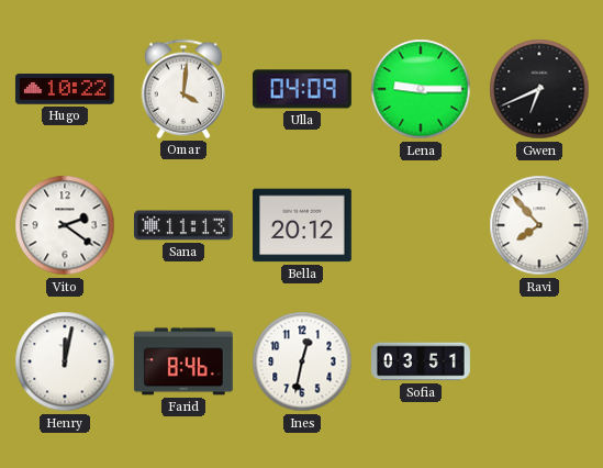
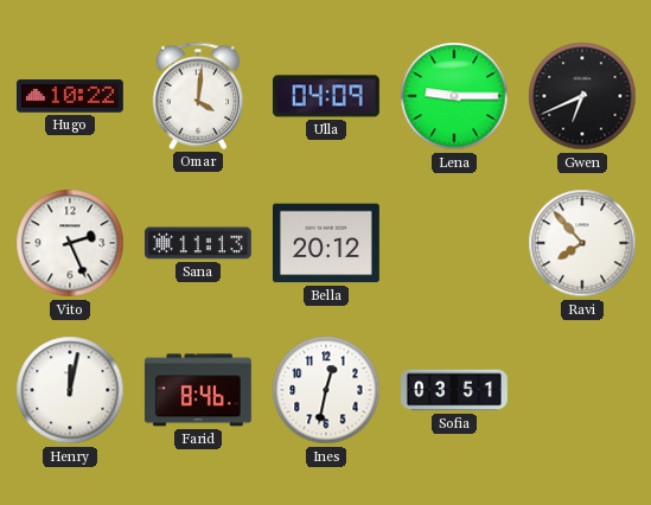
Vito: 2:21 -> 2:26 (70, 243)
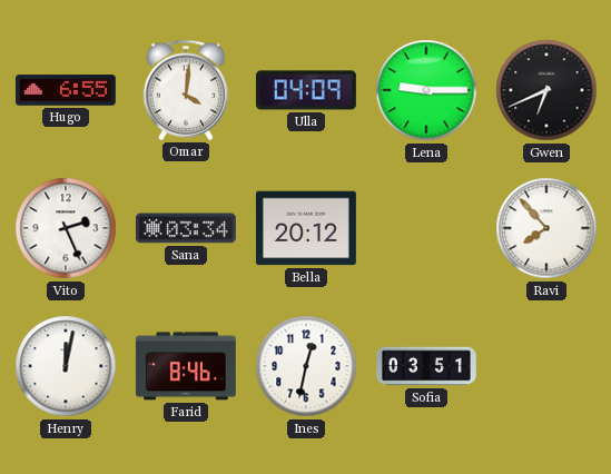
Hugo: 10:22 -> 6:55 (66, 90)
Sana: 11:13 -> 03:34 (186, 228)
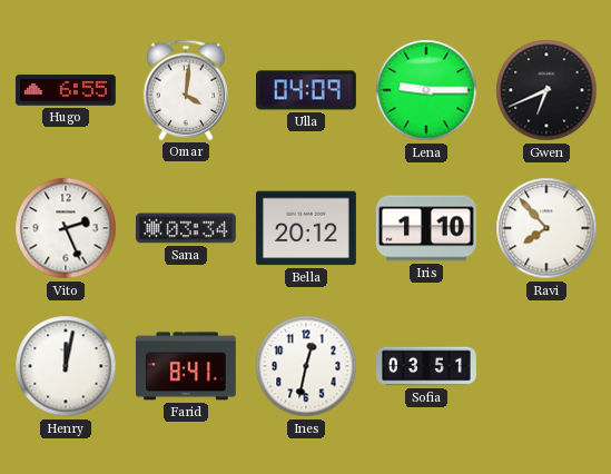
Iris: none -> 1:10 (426, 228)
Farid: 8:46 -> 8:41 (186, 366)
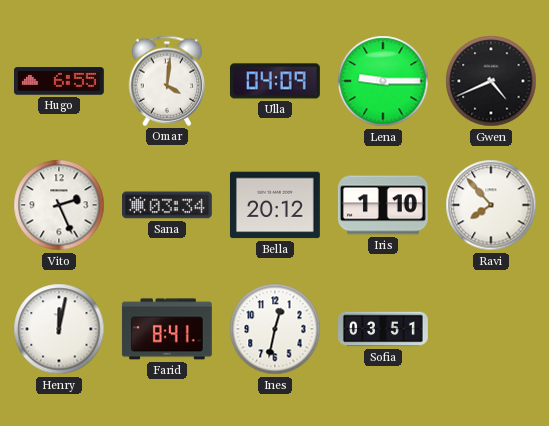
Gwen: 6:41 -> 4:41 (491, 81)
